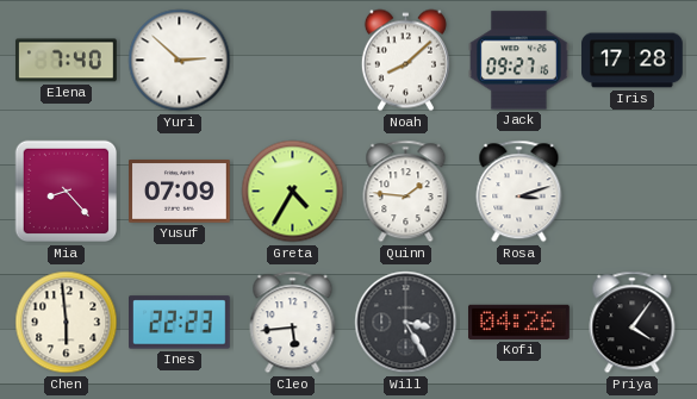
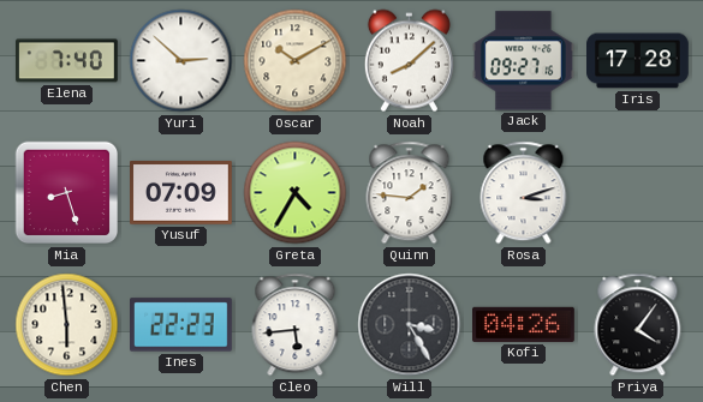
Oscar: none -> 10:10 (296, 61)
Mia: 8:23 -> 8:27 (67, 193)
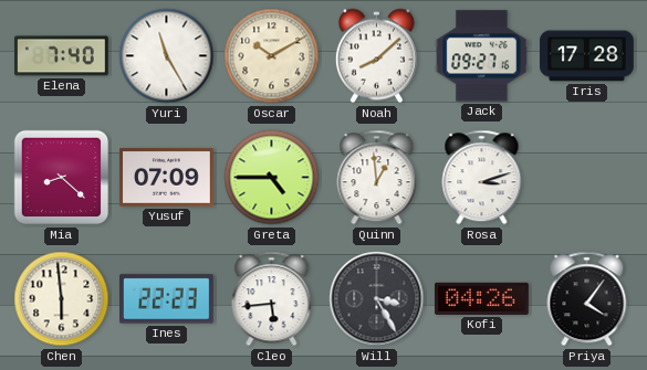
Yuri: 2:52 -> 11:25 (167, 56)
Mia: 8:27 -> 8:22 (62, 178)
Greta: 4:35 -> 4:45 (272, 178)
Quinn: 1:46 -> 12:59 (377, 178)
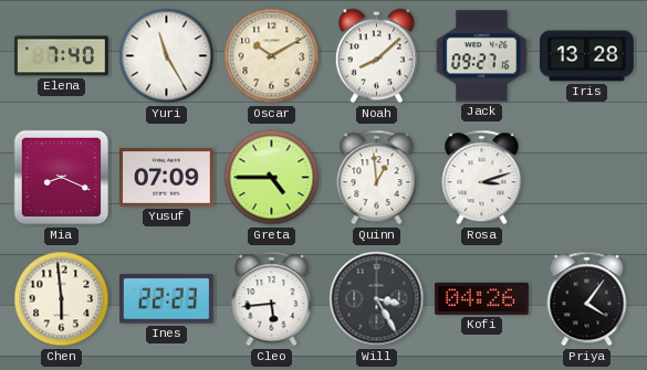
Iris: 17:28 -> 13:28 (587, 56)
Mia: 8:22 -> 8:19 (62, 178)
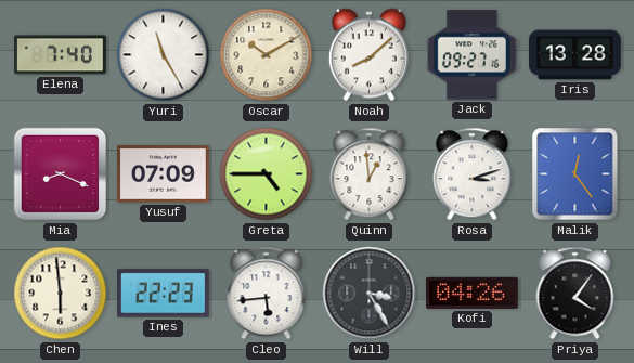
Malik: none -> 12:24 (575, 174)
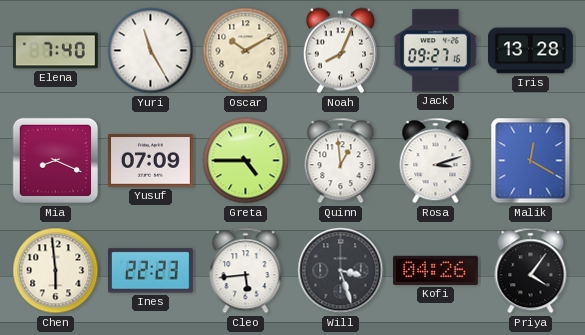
Noah: 8:08 -> 8:04 (340, 51)
Malik: 12:24 -> 12:20 (531, 161)
Will: 3:25 -> 3:27 (341, 271)
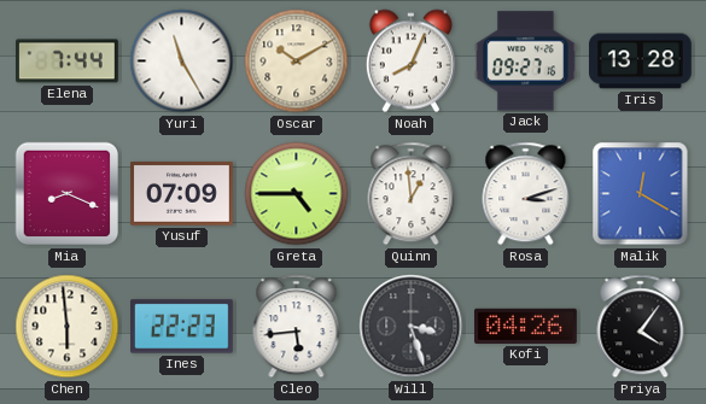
Elena: 7:40 -> 7:44 (66, 62)
